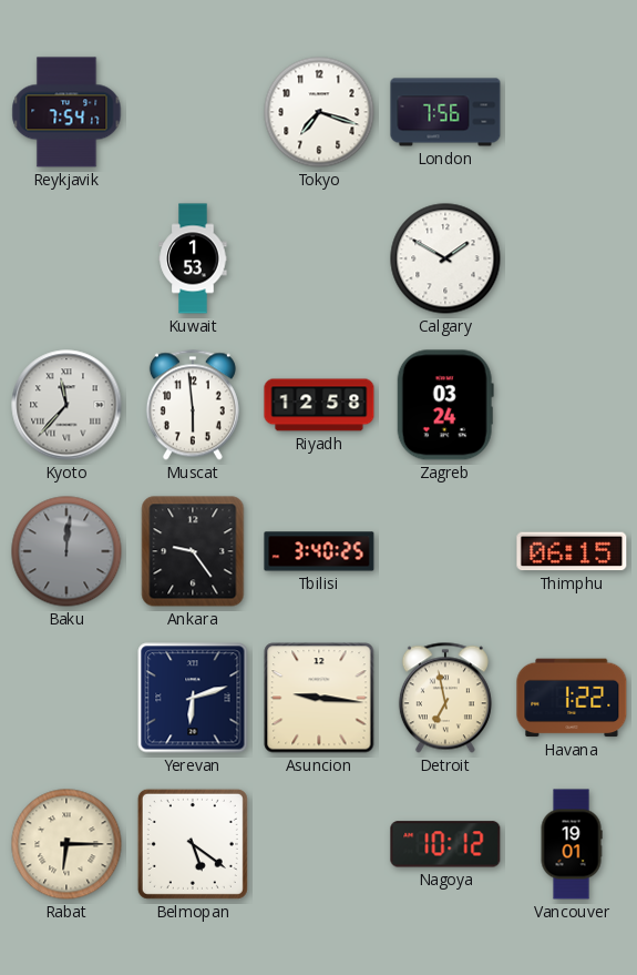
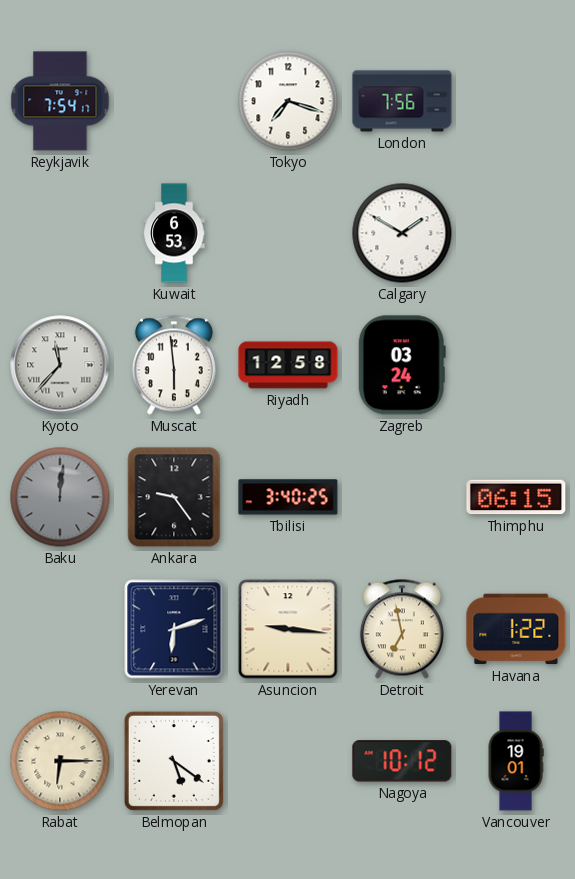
Kuwait: 1:53 -> 6:53 (174, 233)
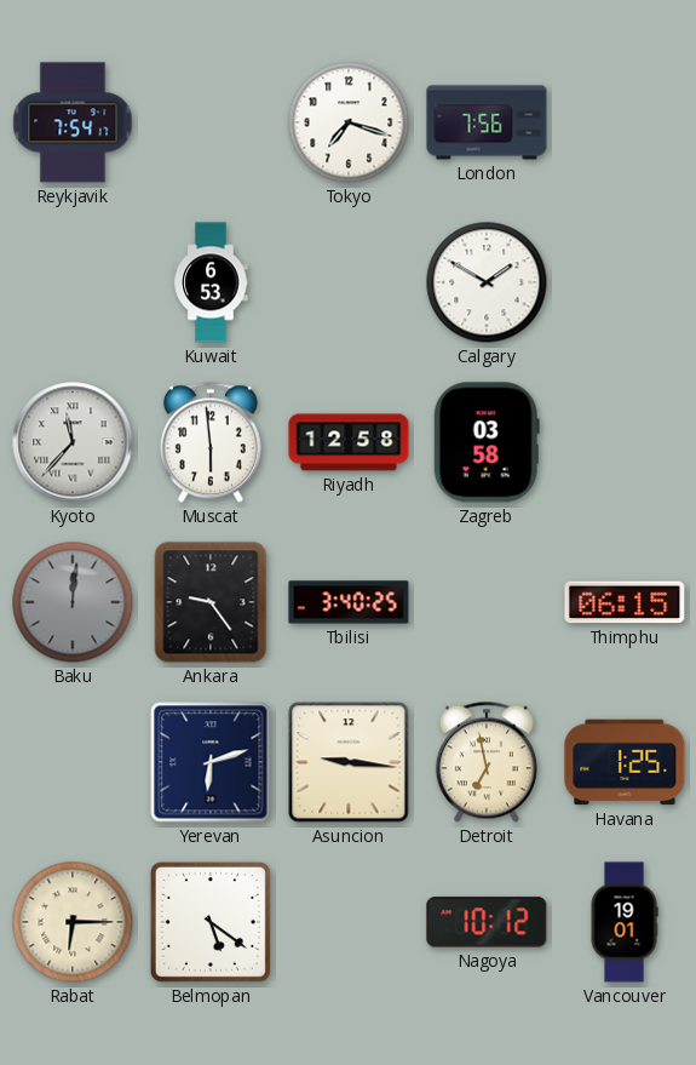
Zagreb: 03:24 -> 03:58 (487, 442)
Havana: 1:22 -> 1:25 (625, 762)
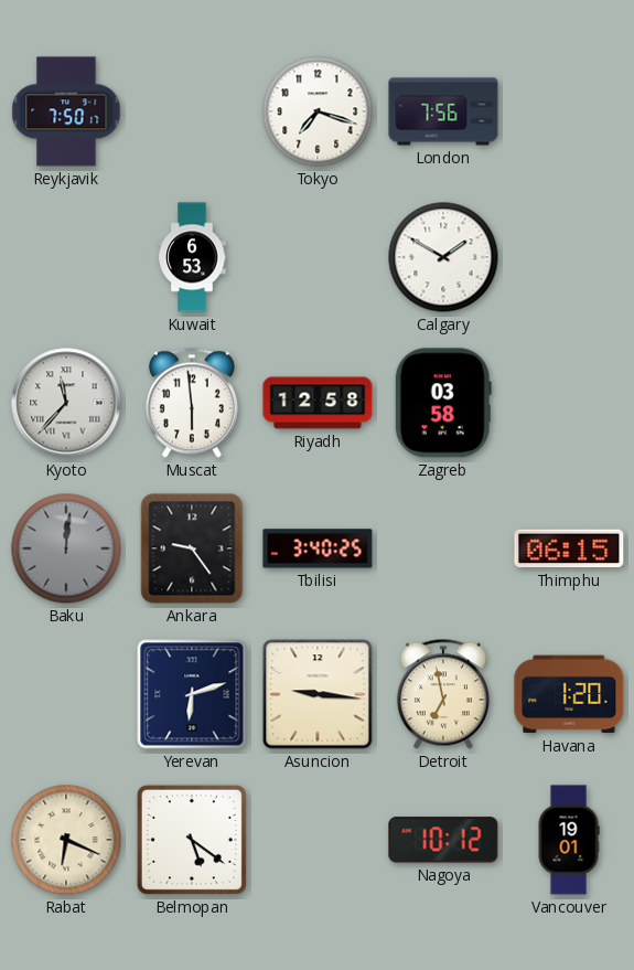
Reykjavik: 7:54 -> 7:50 (66, 111)
Havana: 1:25 -> 1:20 (569, 694)
Rabat: 6:15 -> 6:19 (66, 840)
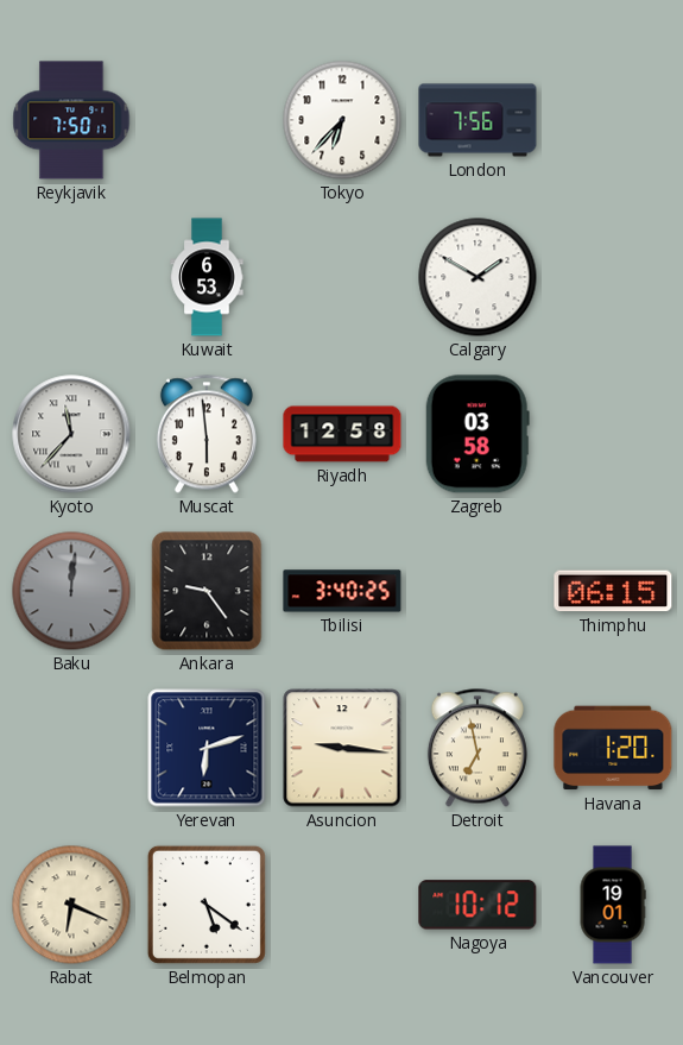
Tokyo: 7:18 -> 6:37 (342, 120)
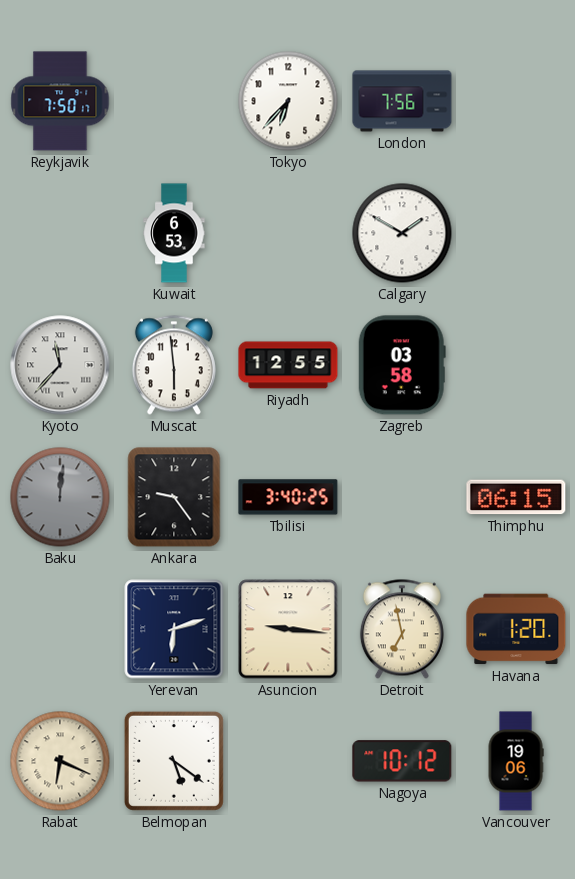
Riyadh: 12:58 -> 12:55 (288, 365)
Vancouver: 19:01 -> 19:06 (516, 761)
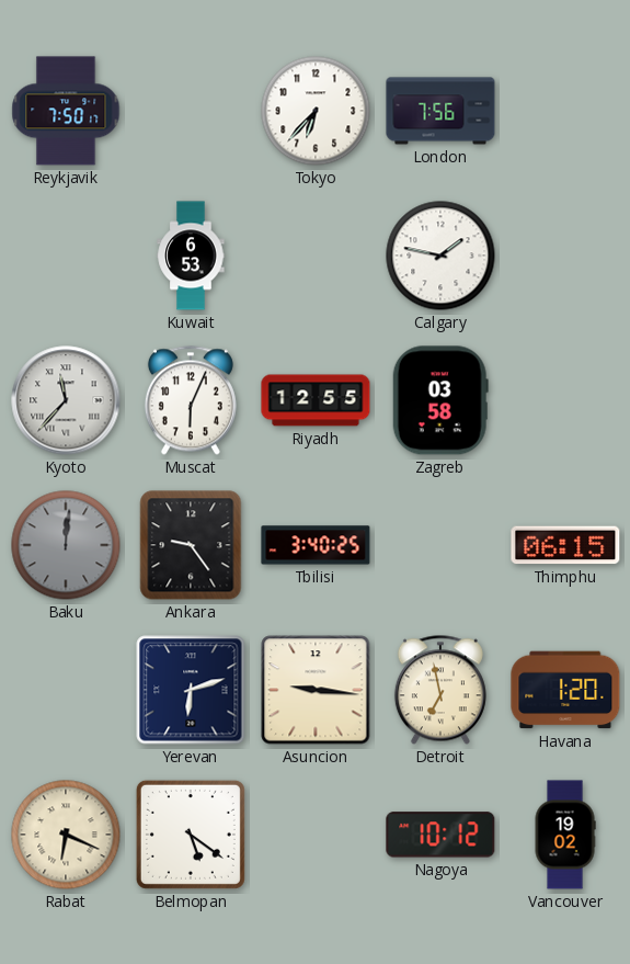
Calgary: 1:50 -> 1:47 (440, 256)
Muscat: 5:59 -> 6:04 (191, 400)
Vancouver: 19:06 -> 19:02 (565, 835)
